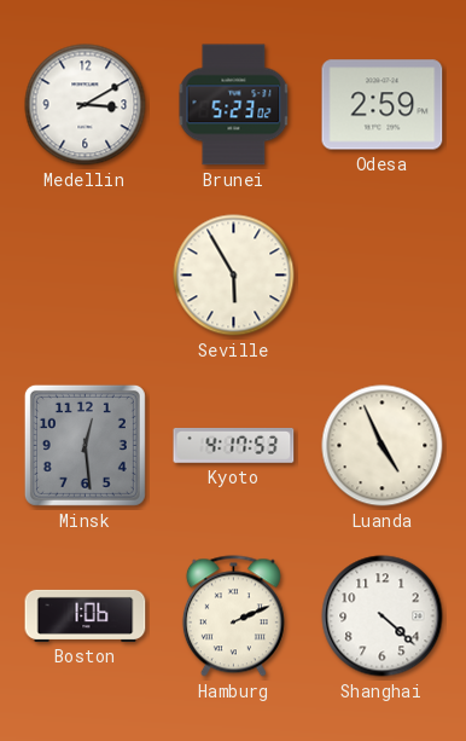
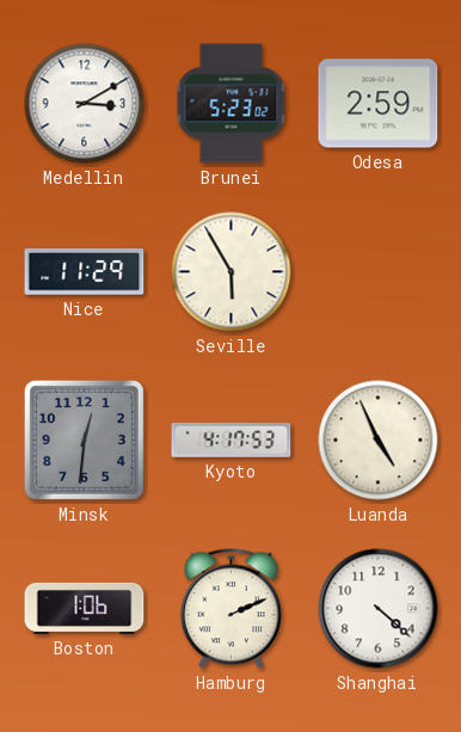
Nice: none -> 11:29 (85, 272)
Minsk: 12:29 -> 12:31 (84, 439)
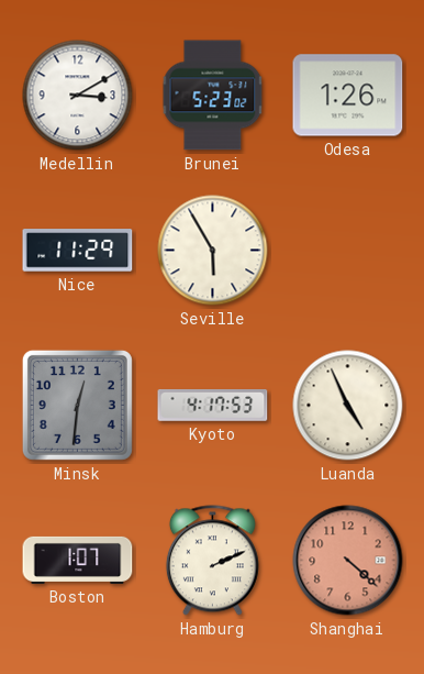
Odesa: 2:59 -> 1:26 (348, 96)
Boston: 1:06 -> 1:07 (78, 560)
Shanghai dial: white -> salmon (348, 561)
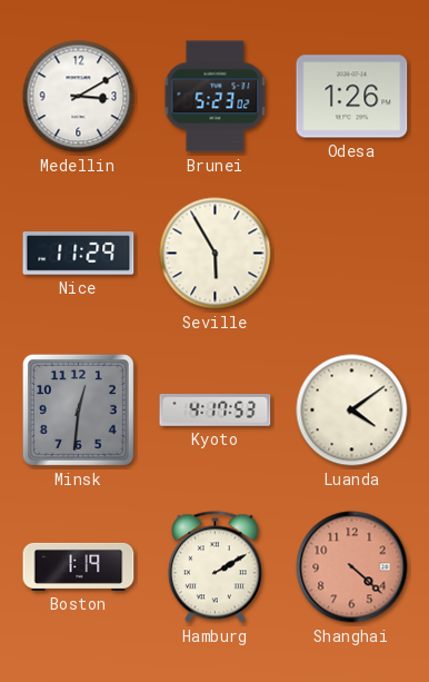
Luanda: 4:56 -> 4:09 (352, 411)
Boston: 1:07 -> 1:19 (79, 566)
Hamburg: 2:11 -> 2:10 (214, 567)
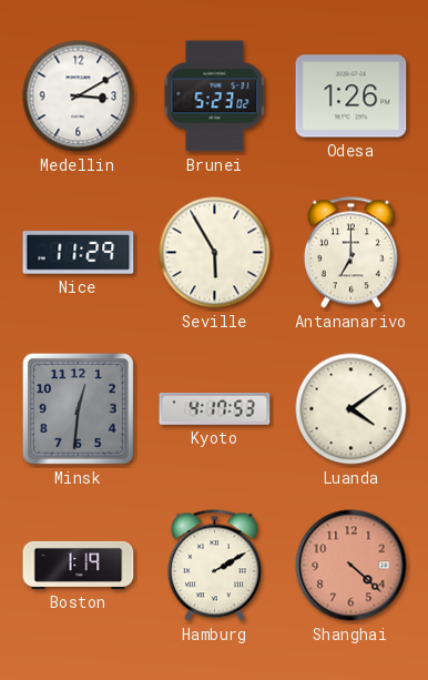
Antananarivo: none -> 7:00 (350, 253)
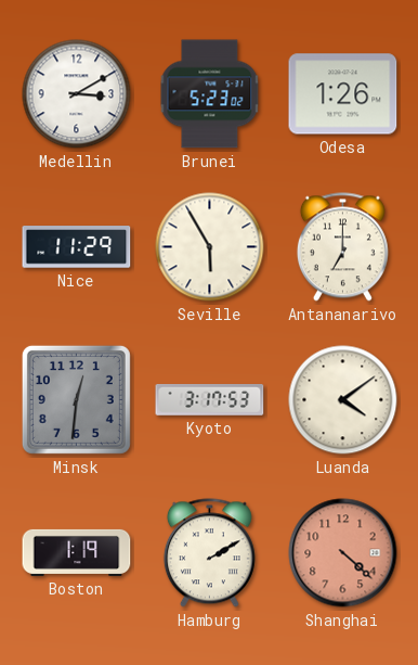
Kyoto: 4:17 -> 3:17 (210, 400)
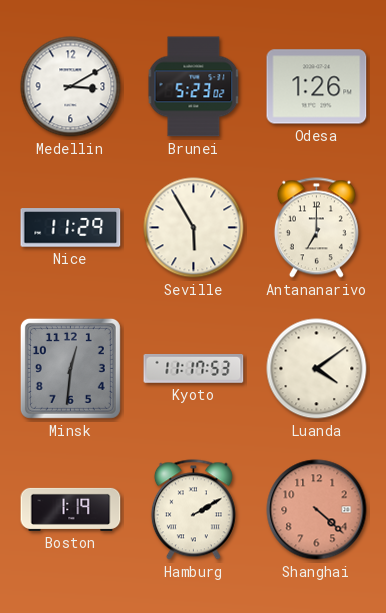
Kyoto: 3:17 -> 11:17 (194, 369)
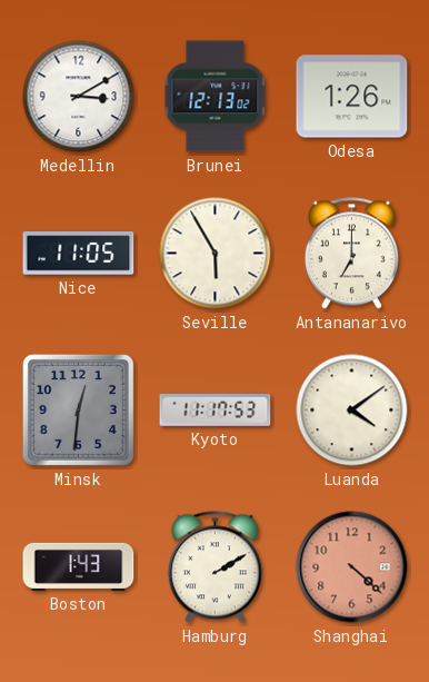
Brunei: 5:23 -> 12:13 (216, 97)
Nice: 11:29 -> 11:05 (79, 254)
Boston: 1:19 -> 1:43 (79, 566)
